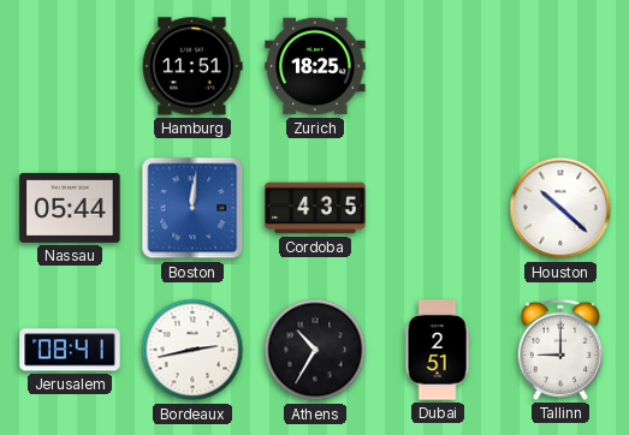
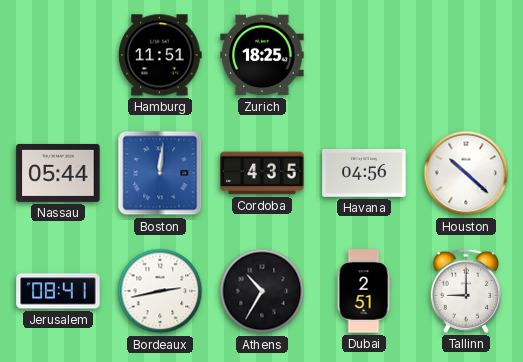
Havana: none -> 04:56 (364, 174)
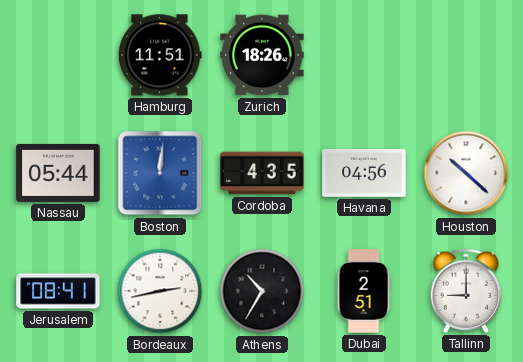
Zurich: 18:25 -> 18:26 (262, 55)
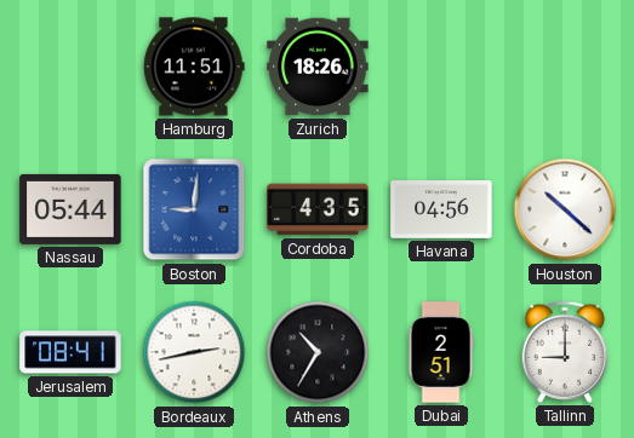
Boston: 12:01 -> 9:01 (194, 209)
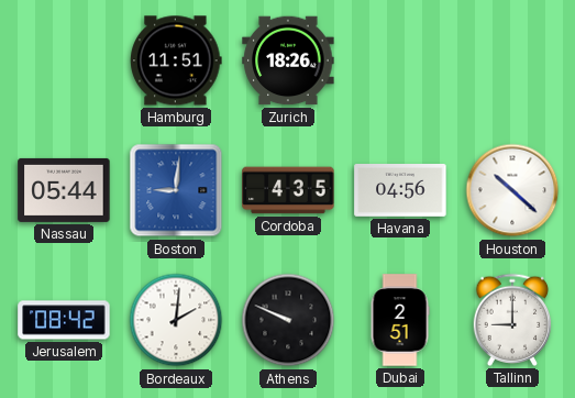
Jerusalem: 08:41 -> 08:42 (64, 320)
Bordeaux: 2:43 -> 2:01 (176, 320)
Athens: 10:35 -> 9:49 (288, 320)
